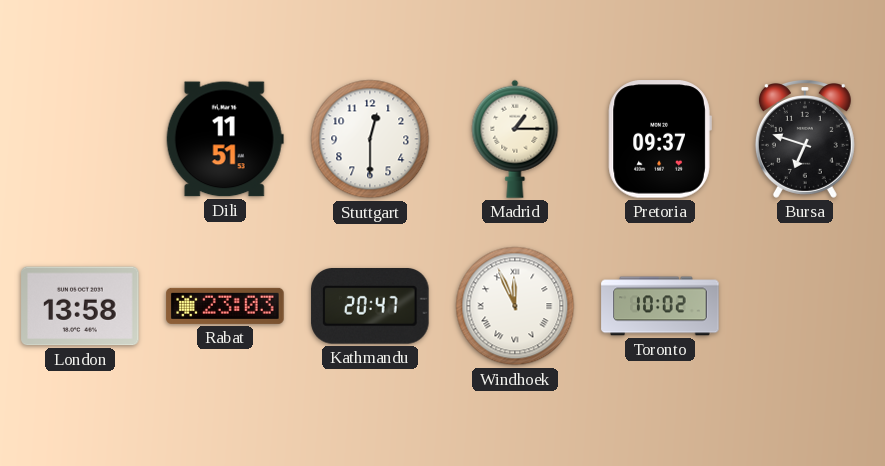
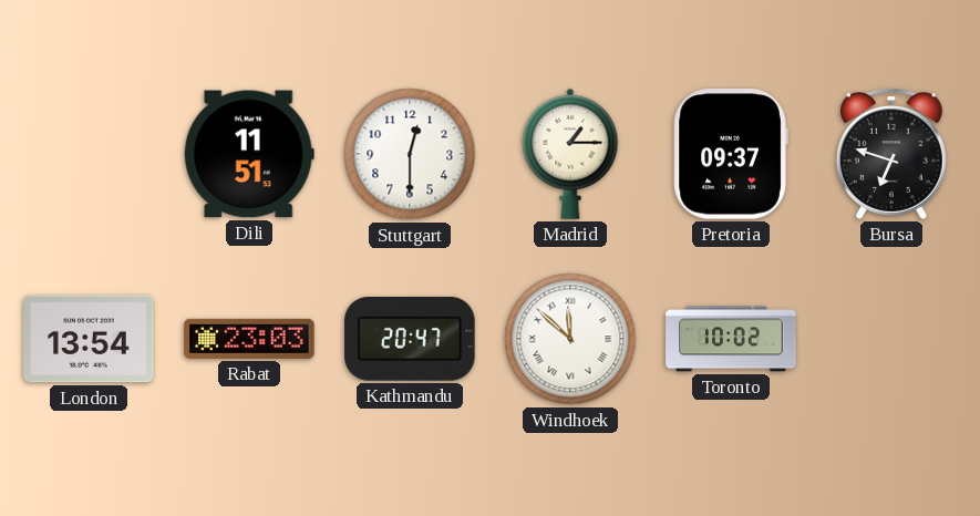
London: 13:58 -> 13:54 (89, 339)
Windhoek: 11:56 -> 11:52 (570, 339)
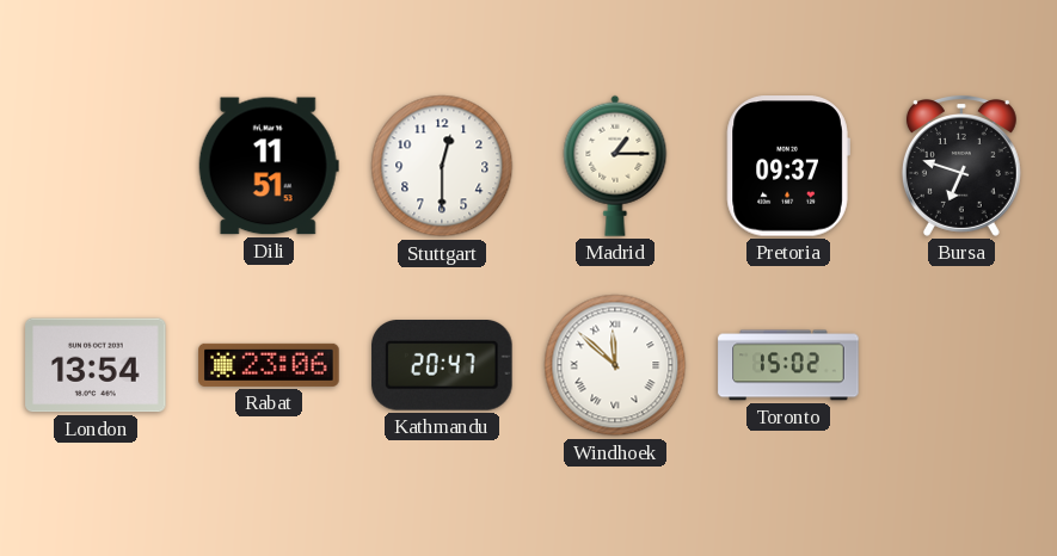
Rabat: 23:03 -> 23:06 (269, 365)
Toronto: 10:02 -> 15:02 (788, 365)
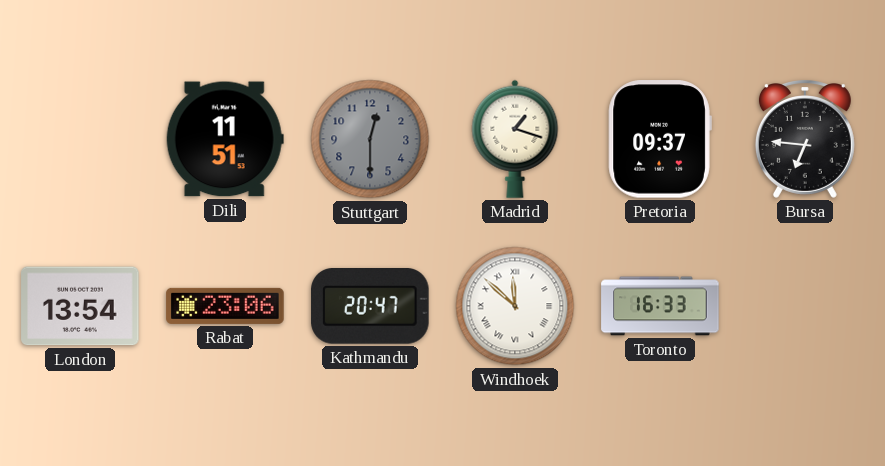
Stuttgart dial: white -> grey (370, 139)
Madrid: 1:15 -> 1:18 (515, 139)
Bursa: 6:48 -> 6:46 (805, 139)
Toronto: 15:02 -> 16:33 (660, 306)
